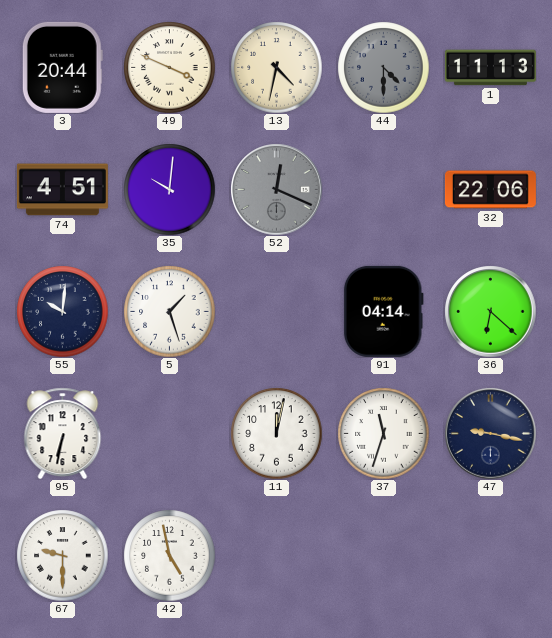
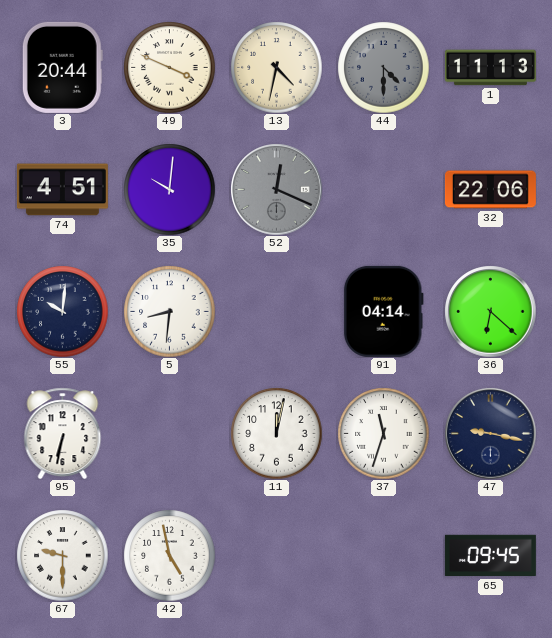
5: 1:27 -> 8:31 (169, 311)
65: none -> 09:45 (490, 556)
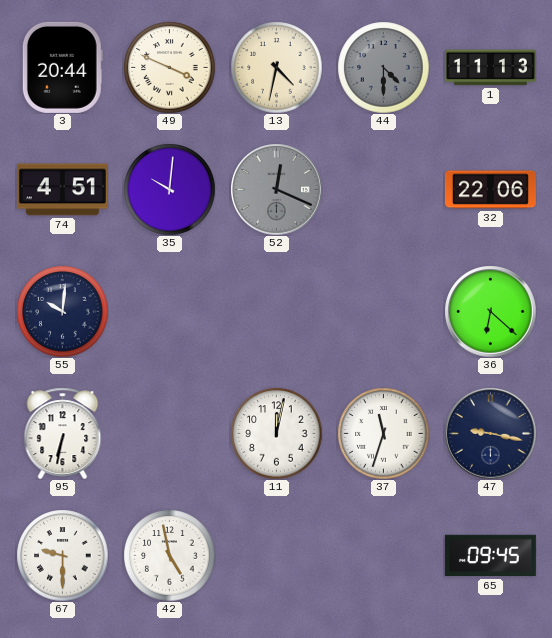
5: 8:31 -> none (169, 311)
91: 04:14 -> none (383, 311)
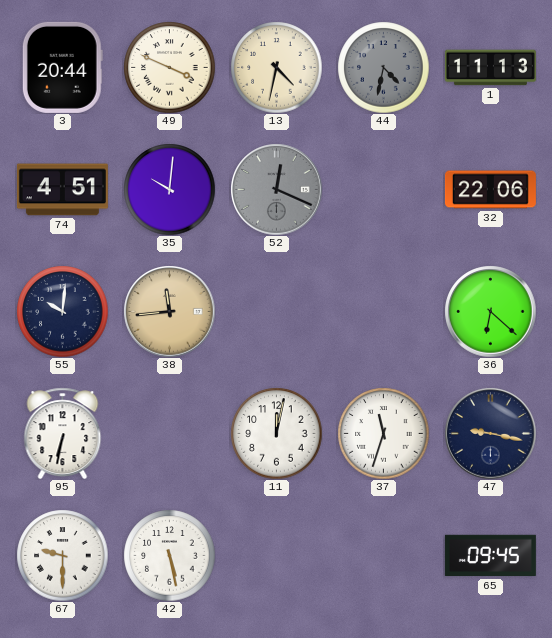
44: 4:30 -> 4:32 (383, 67)
38: none -> 11:44 (169, 311)
42: 4:58 -> 5:28 (169, 555)
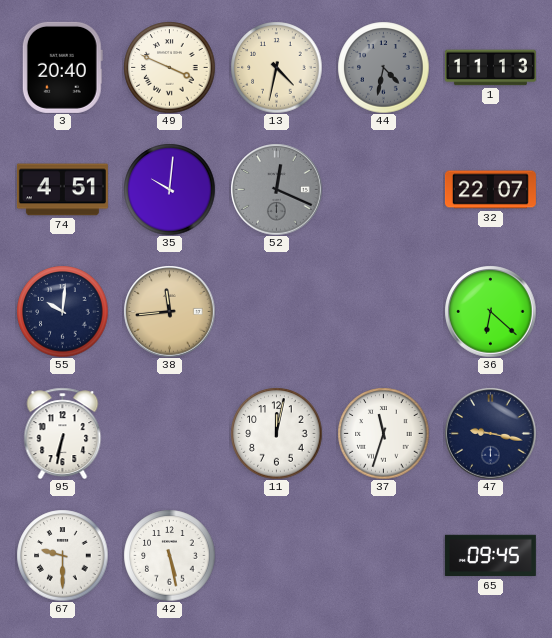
3: 20:44 -> 20:40 (62, 67)
32: 22:06 -> 22:07 (490, 190)
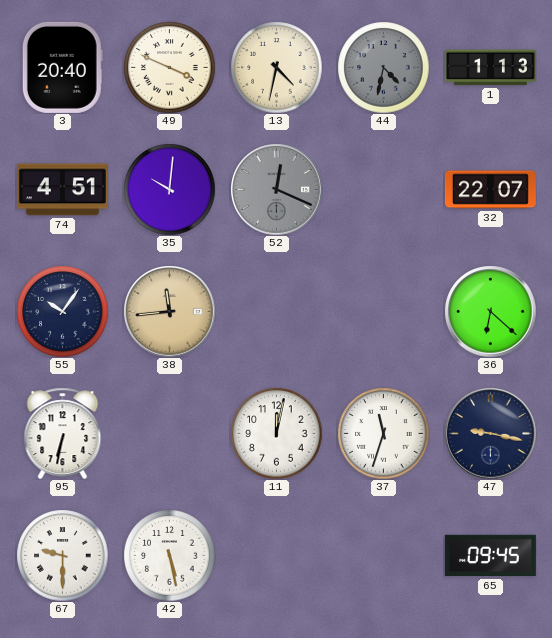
1: 11:13 -> 1:13 (490, 68)
55: 10:01 -> 10:06 (62, 311)
